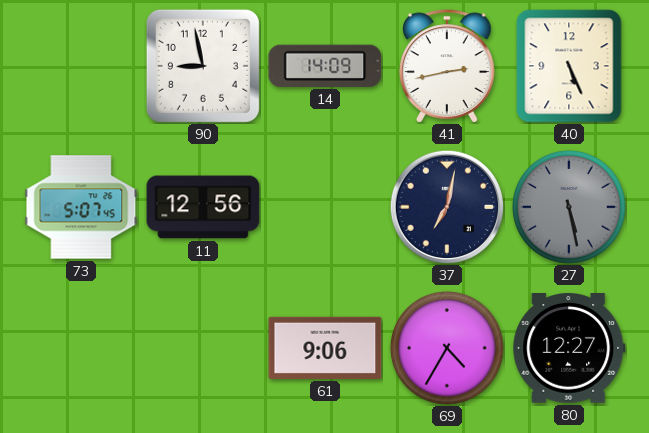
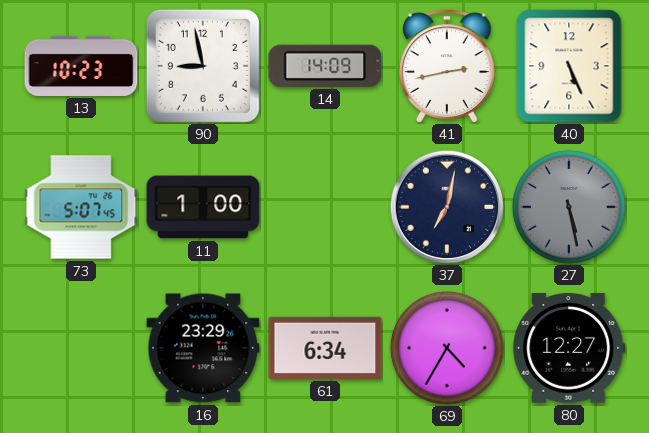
13: none -> 10:23 (81, 66)
11: 12:56 -> 1:00 (203, 207)
16: none -> 23:29 (203, 348)
61: 9:06 -> 6:34 (325, 348)
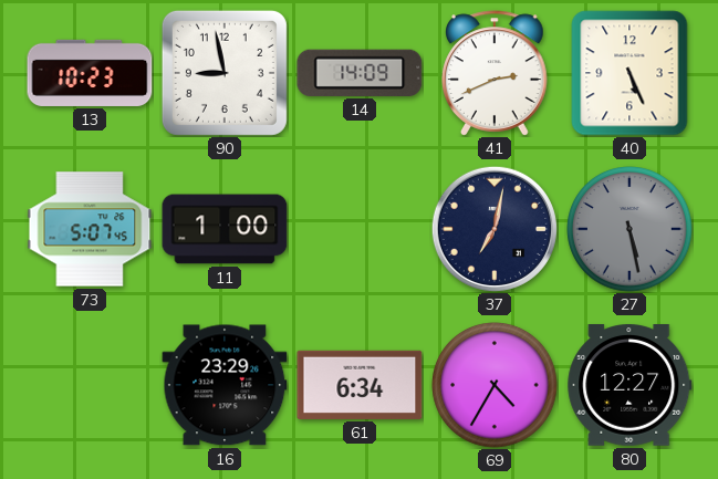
41: 2:43 -> 2:41 (495, 73)
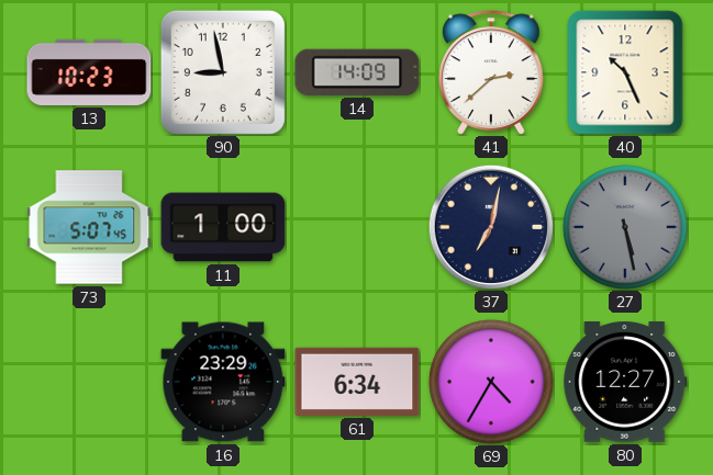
41: 2:41 -> 2:38 (491, 72)
40: 5:26 -> 10:26 (625, 72)
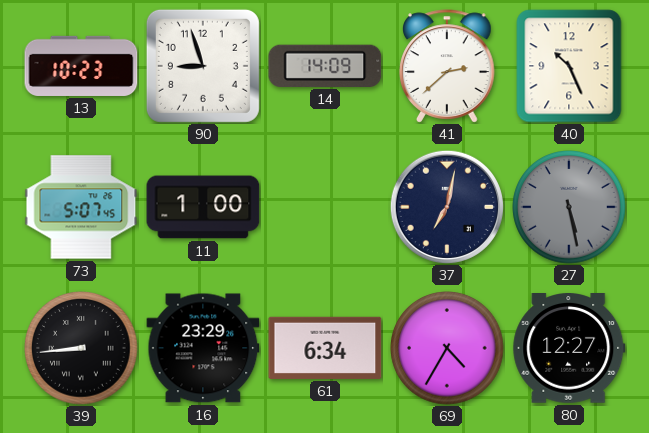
90: 8:58 -> 8:57 (203, 66)
39: none -> 8:44 (81, 348)
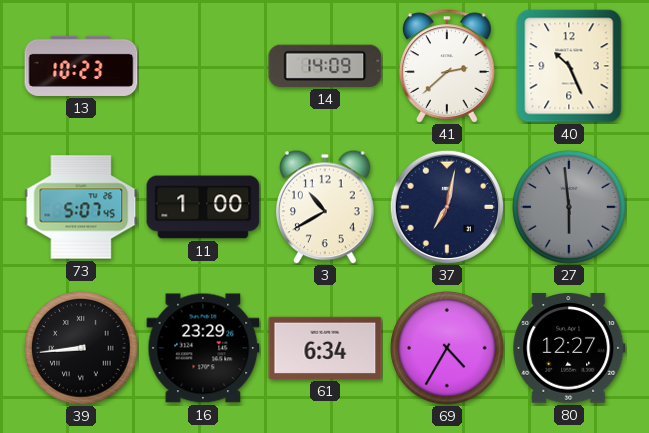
90: 8:57 -> none (203, 66)
3: none -> 10:40 (326, 207)
27: 5:28 -> 5:59 (569, 207)
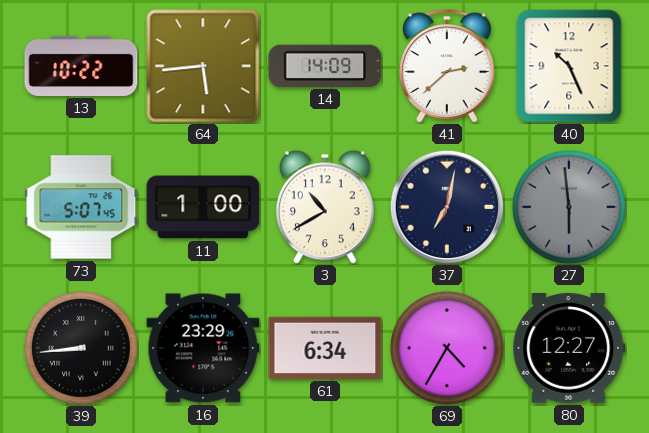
13: 10:23 -> 10:22 (81, 66)
64: none -> 5:44 (203, 66)
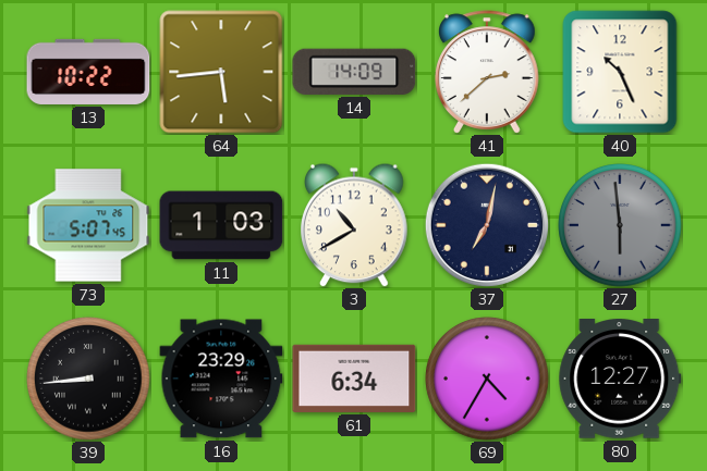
11: 1:00 -> 1:03 (221, 225)
